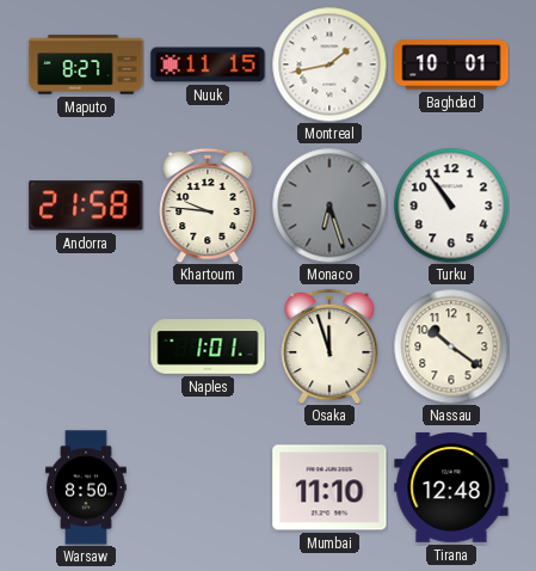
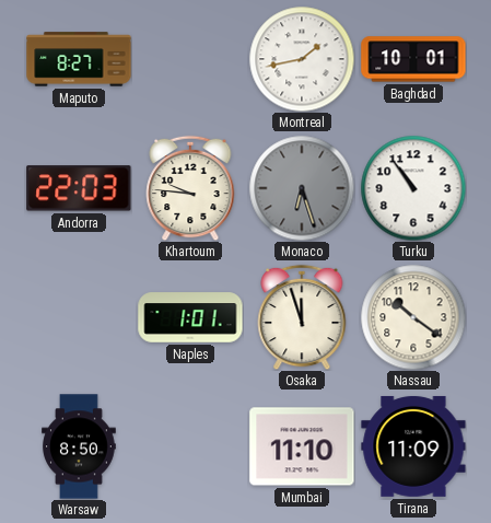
Nuuk: 11:15 -> none (208, 65)
Andorra: 21:58 -> 22:03 (79, 188)
Tirana: 12:48 -> 11:09 (413, 446)
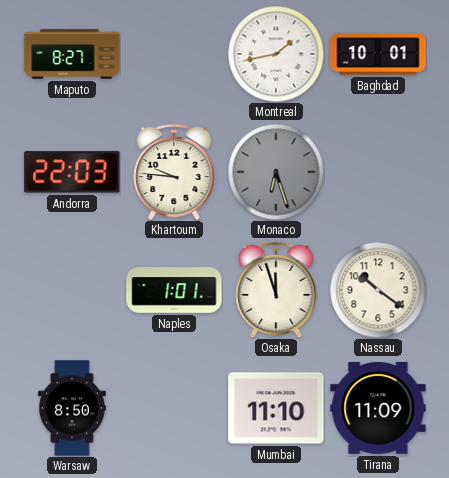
Turku: 10:54 -> none (413, 188)
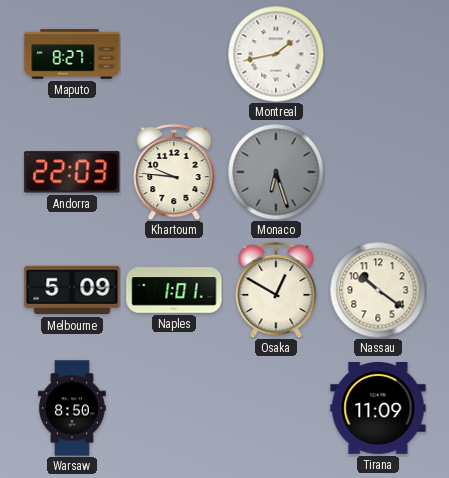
Baghdad: 10:01 -> none (378, 54)
Melbourne: none -> 5:09 (72, 290)
Osaka: 11:57 -> 12:50 (276, 290)
Mumbai: 11:10 -> none (276, 408)
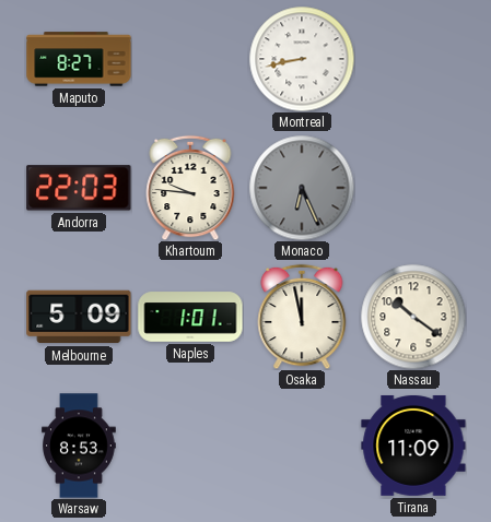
Montreal: 1:43 -> 8:43 (302, 59)
Monaco: 6:27 -> 6:26 (302, 188)
Osaka: 12:50 -> 11:58 (302, 317)
Warsaw: 8:50 -> 8:53 (79, 446)
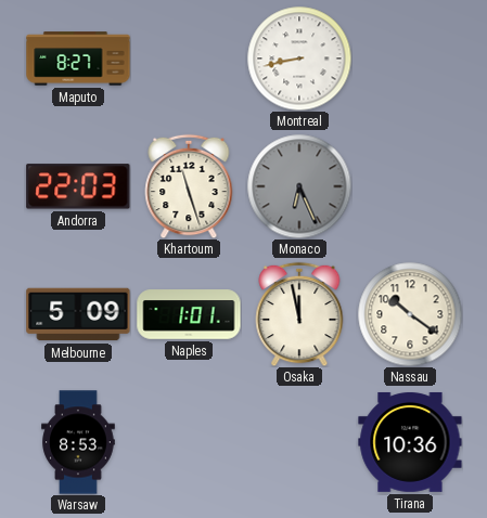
Khartoum: 9:46 -> 11:27 (189, 186)
Tirana: 11:09 -> 10:36 (410, 442)
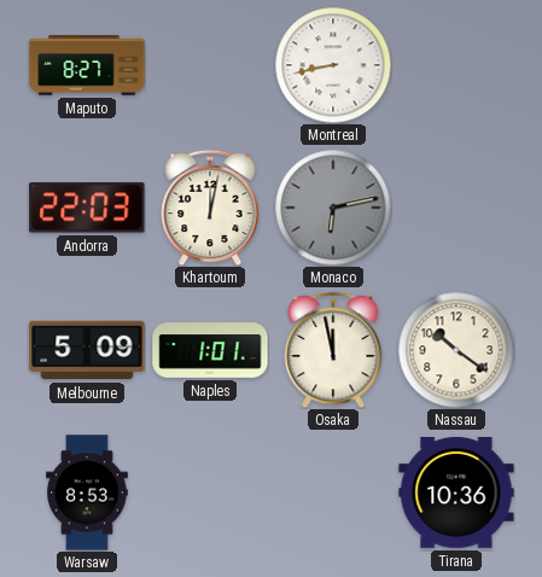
Khartoum: 11:27 -> 12:02 (210, 208)
Monaco: 6:26 -> 6:13 (333, 208)
